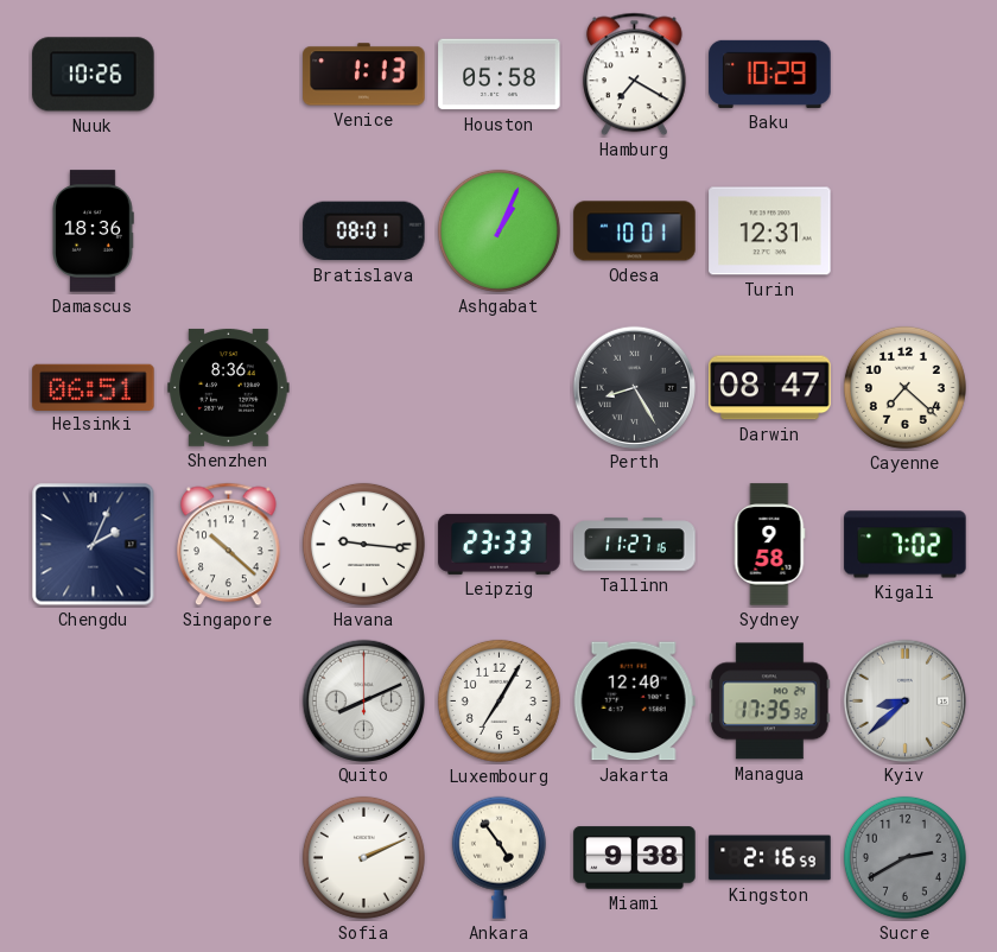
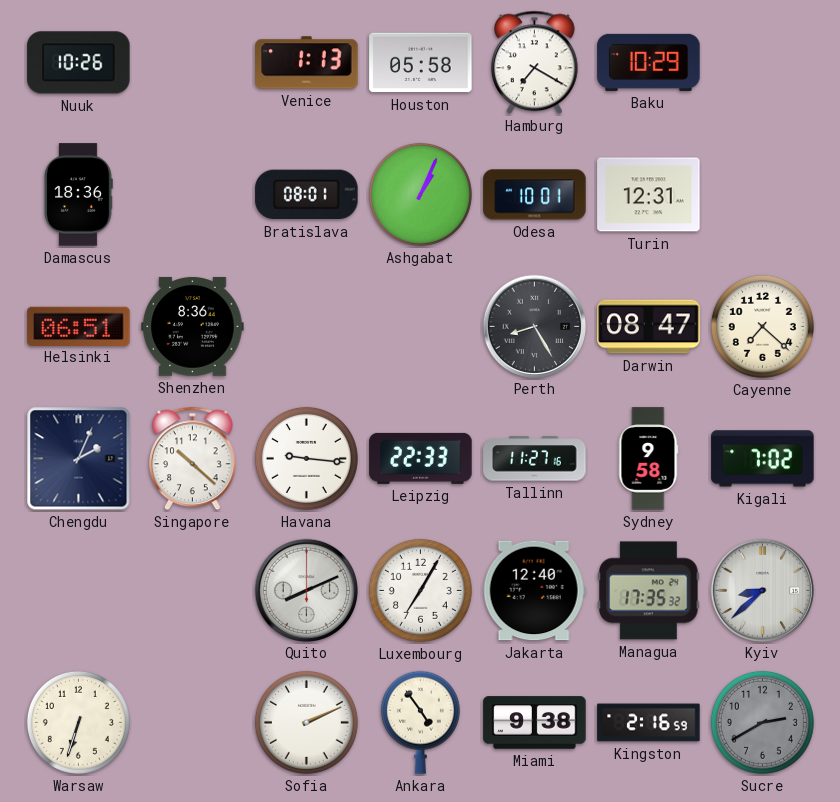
Leipzig: 23:33 -> 22:33 (421, 458)
Warsaw: none -> 6:33 (78, 722)
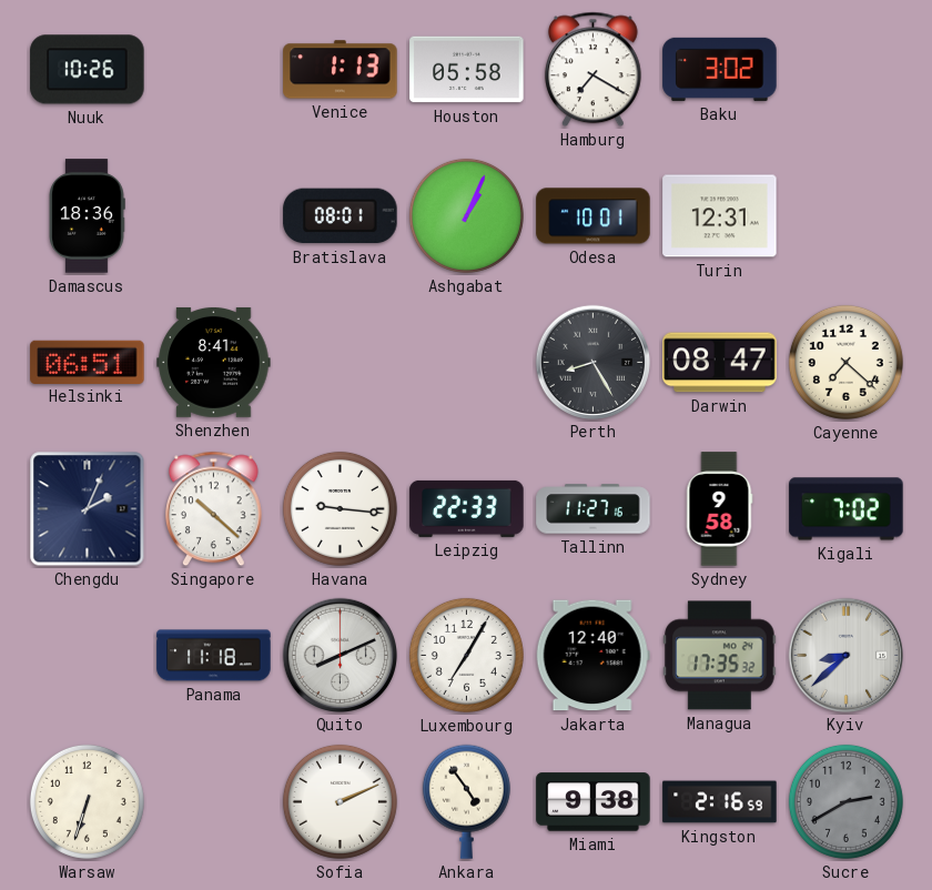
Baku: 10:29 -> 3:02 (720, 69)
Shenzhen: 8:36 -> 8:41 (214, 362)
Panama: none -> 11:18 (214, 656)
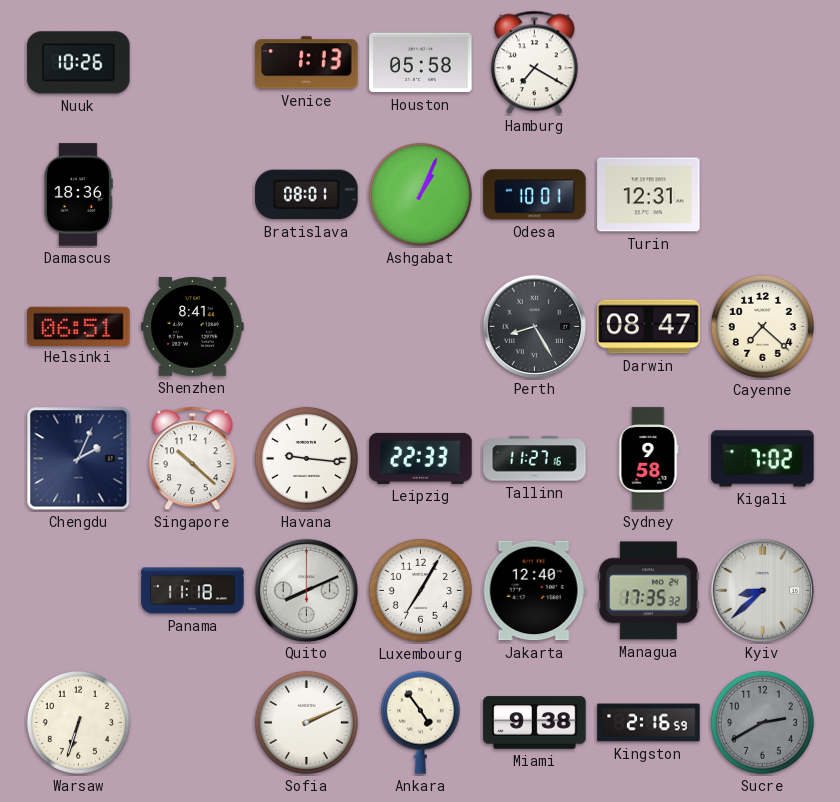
Baku: 3:02 -> none (720, 69)
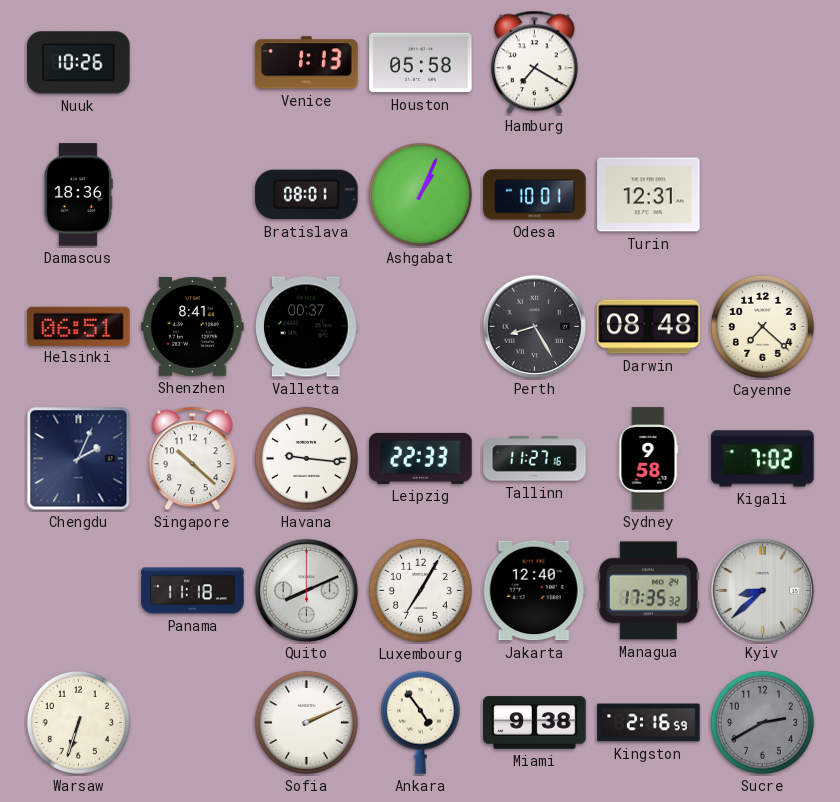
Valletta: none -> 00:37 (307, 327)
Darwin: 08:47 -> 08:48 (649, 327)
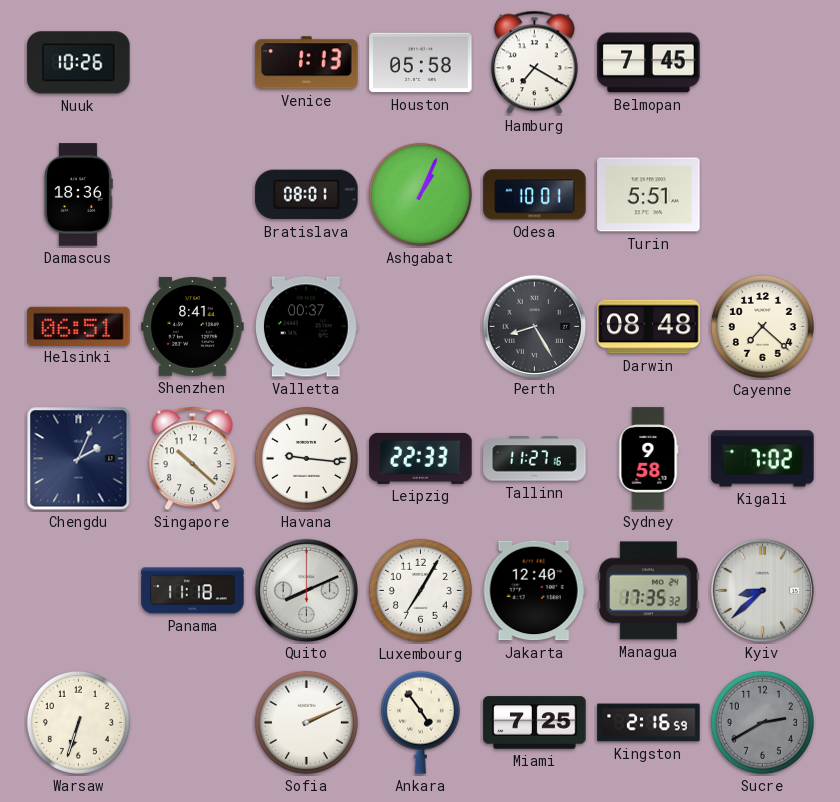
Belmopan: none -> 7:45 (649, 63)
Turin: 12:31 -> 5:51 (649, 195)
Miami: 9:38 -> 7:25 (535, 723)
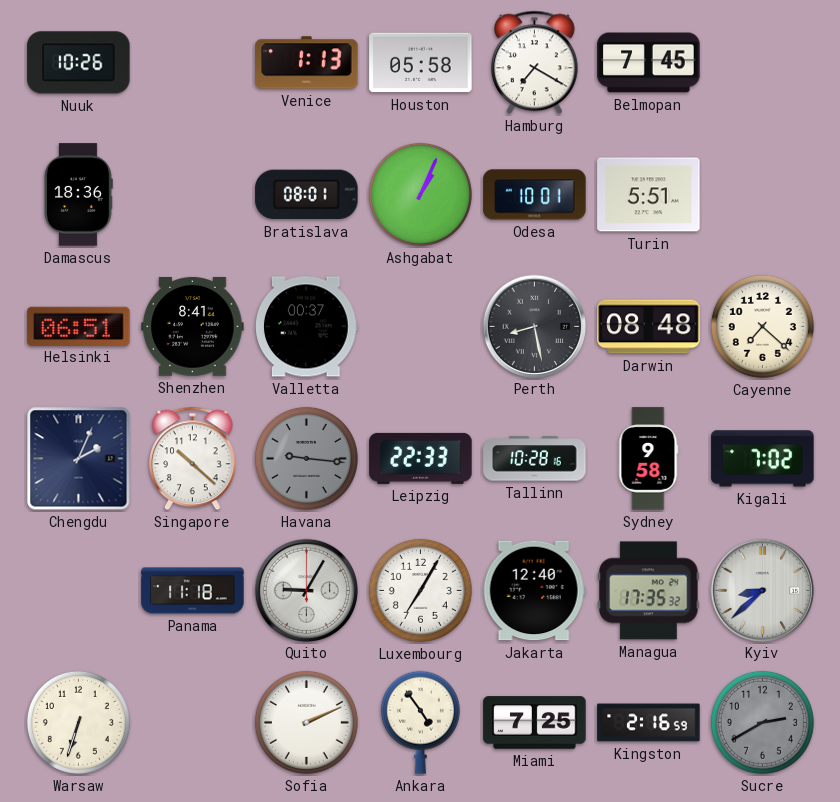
Perth: 8:25 -> 8:28 (534, 326)
Havana dial: white -> grey (306, 458)
Tallinn: 11:27 -> 10:28 (535, 459)
Quito: 8:11 -> 9:05 (306, 590)
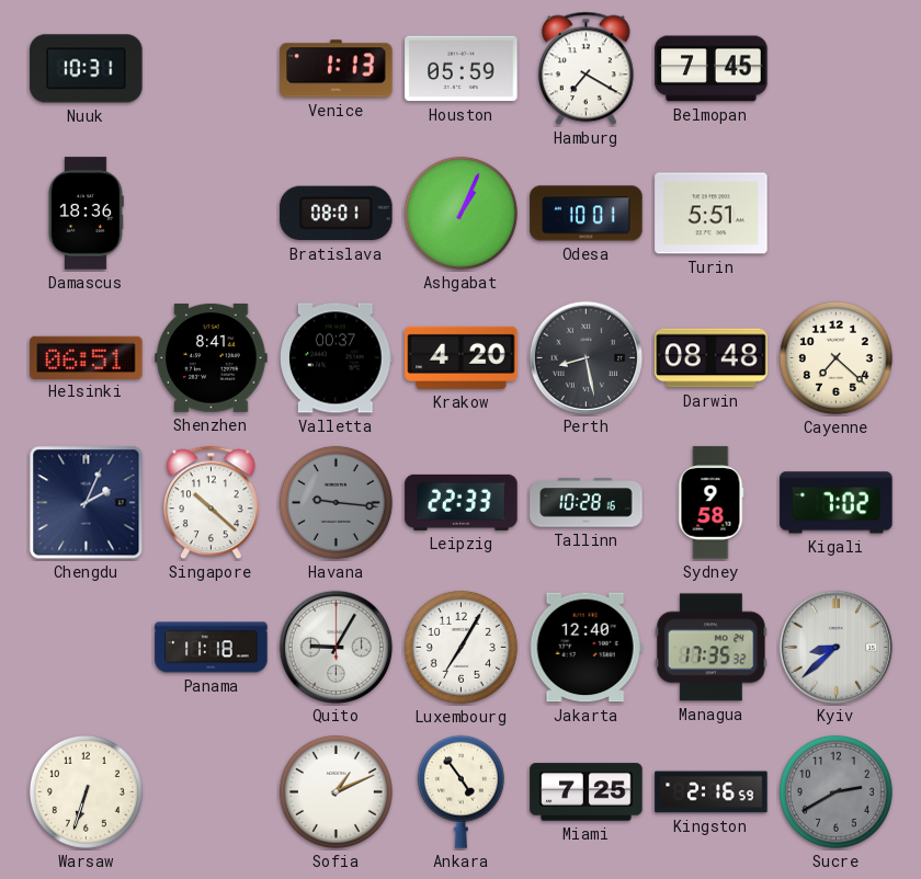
Nuuk: 10:26 -> 10:31 (87, 69)
Houston: 05:58 -> 05:59 (462, 69)
Krakow: none -> 4:20 (462, 357)
Sofia: 2:11 -> 1:11 (336, 791)
